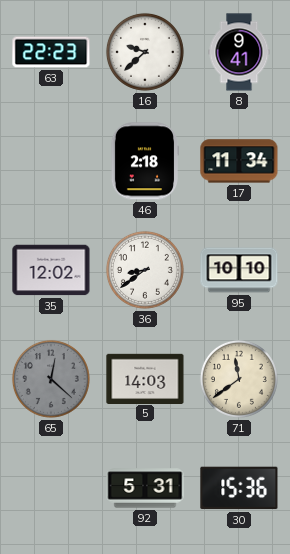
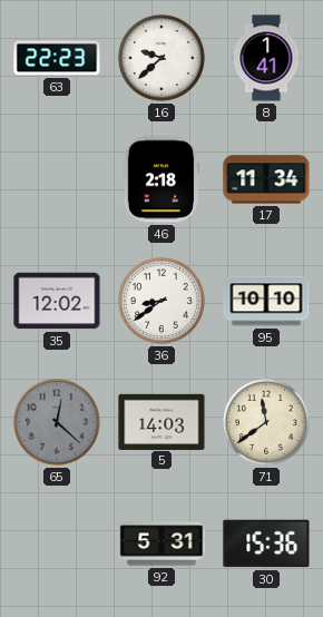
8: 9:41 -> 1:41 (266, 58)
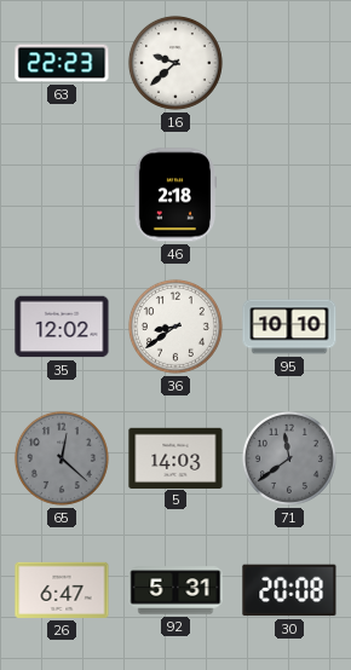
8: 1:41 -> none (266, 58)
17: 11:34 -> none (266, 179)
71 dial: cream -> grey (289, 458)
26: none -> 6:47 (62, 590)
30: 15:36 -> 20:08 (289, 590)
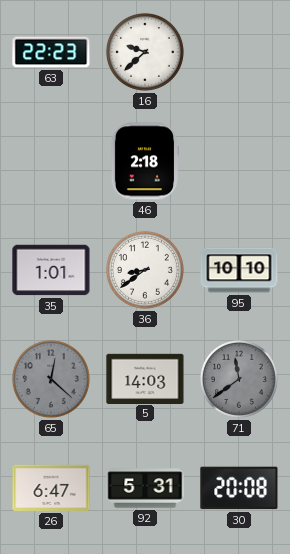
35: 12:02 -> 1:01 (51, 270)
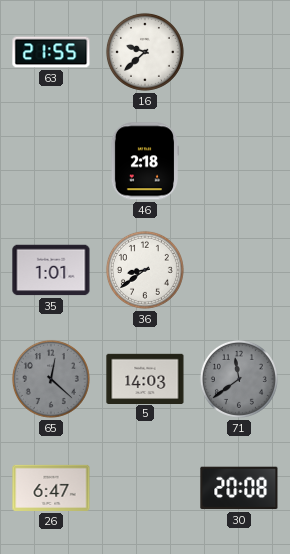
63: 22:23 -> 21:55 (51, 52)
95: 10:10 -> none (239, 270)
92: 5:31 -> none (145, 488)
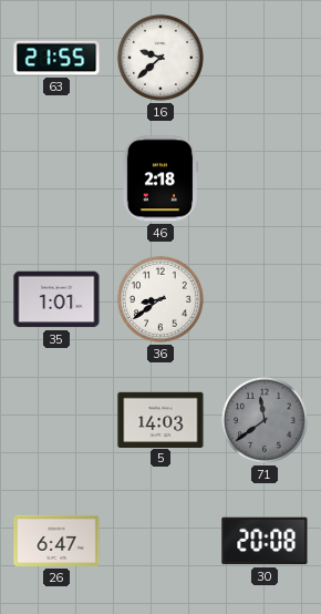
65: 12:22 -> none (51, 379)
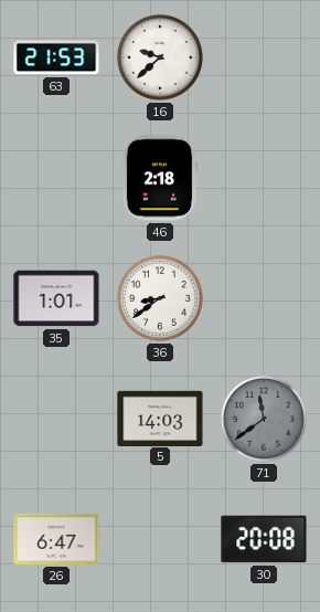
63: 21:55 -> 21:53 (56, 57)
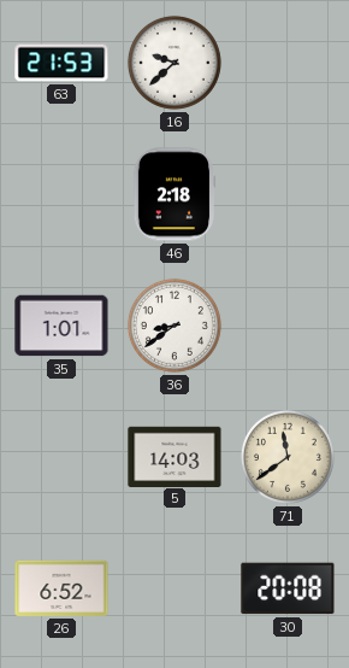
71 dial: grey -> cream (288, 457)
26: 6:47 -> 6:52 (61, 588)
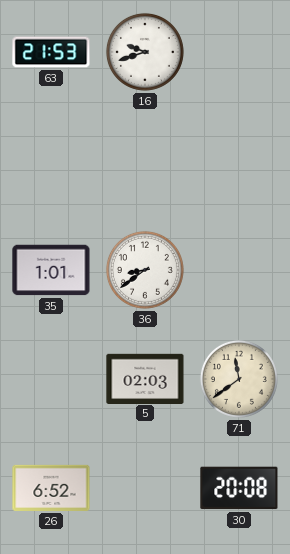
16: 9:38 -> 9:42 (145, 52)
46: 2:18 -> none (173, 194)
5: 14:03 -> 02:03 (145, 378)
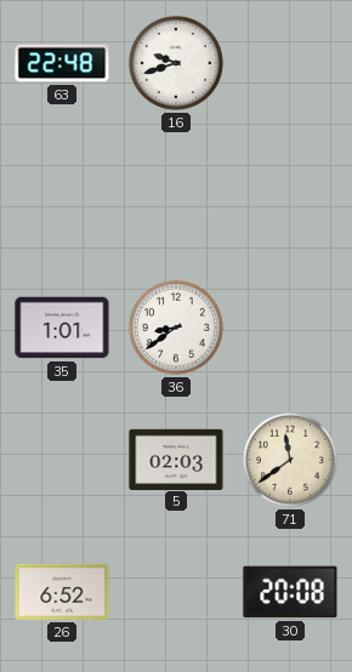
63: 21:53 -> 22:48 (62, 63)
